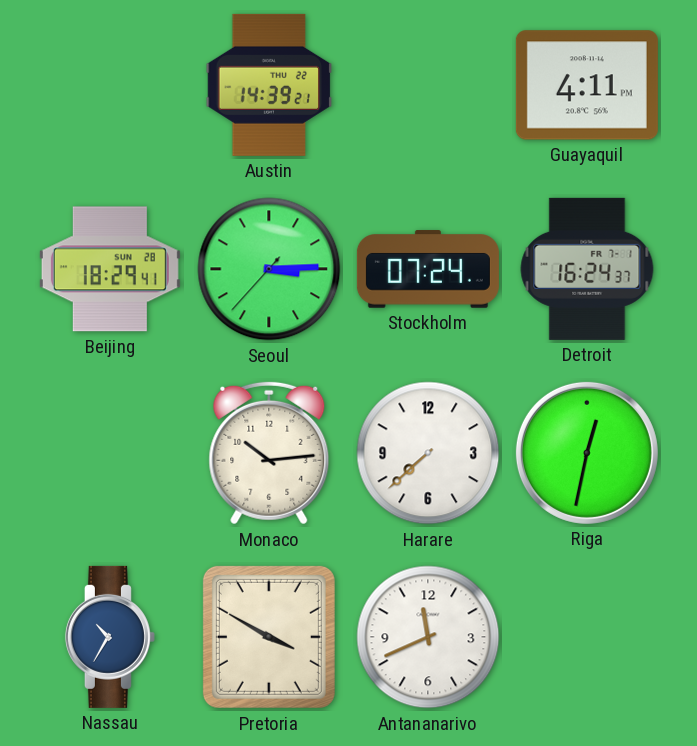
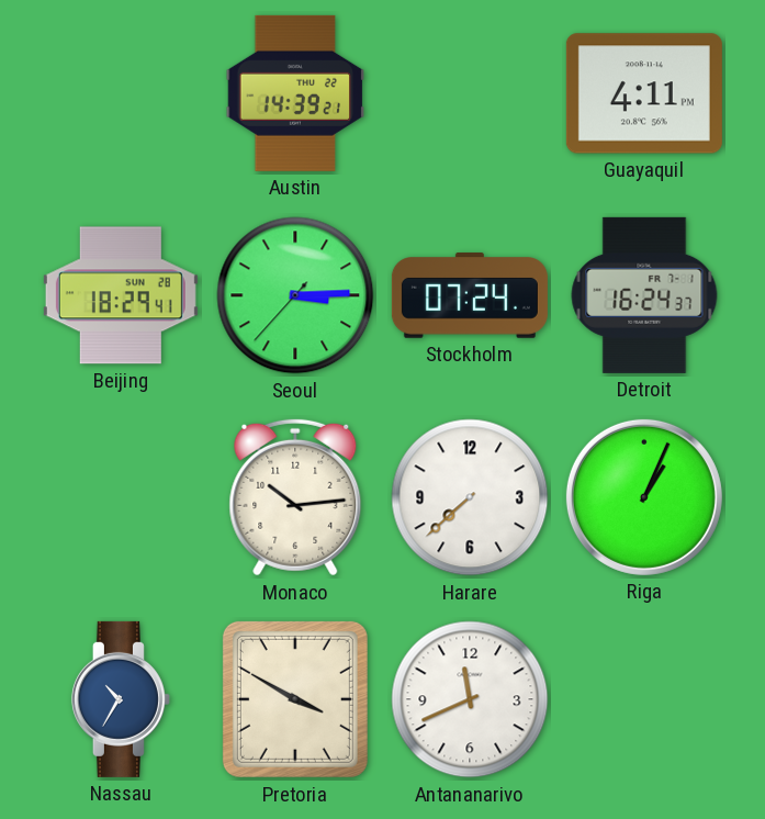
Riga: 12:32 -> 1:04 (644, 497)
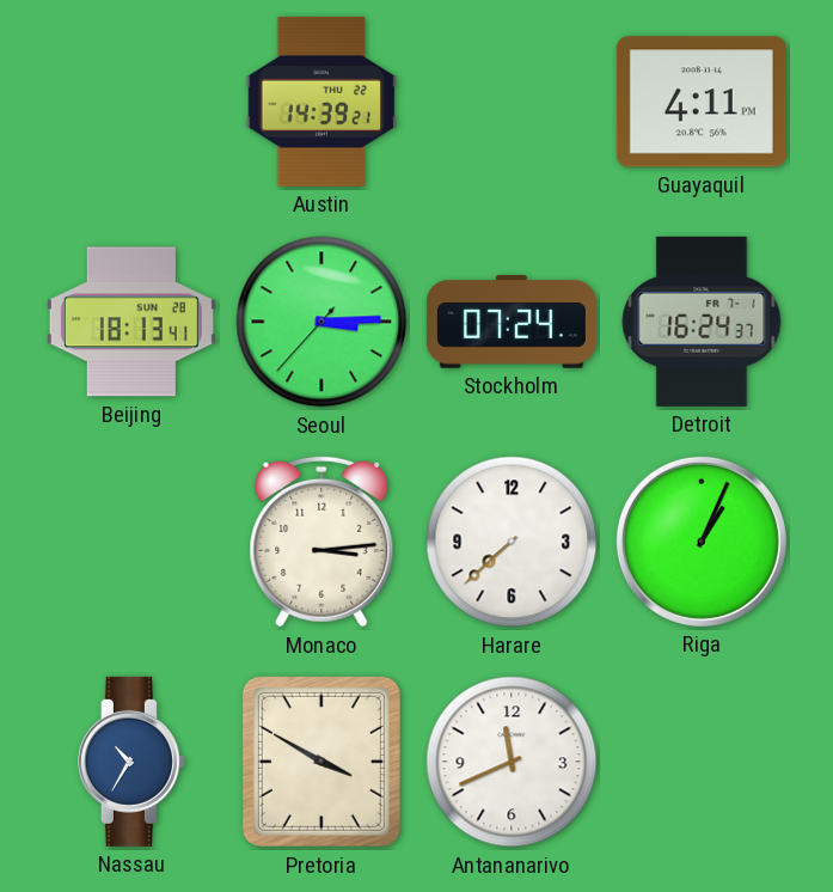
Beijing: 18:29 -> 18:13 (131, 322)
Monaco: 10:14 -> 3:14 (321, 542)
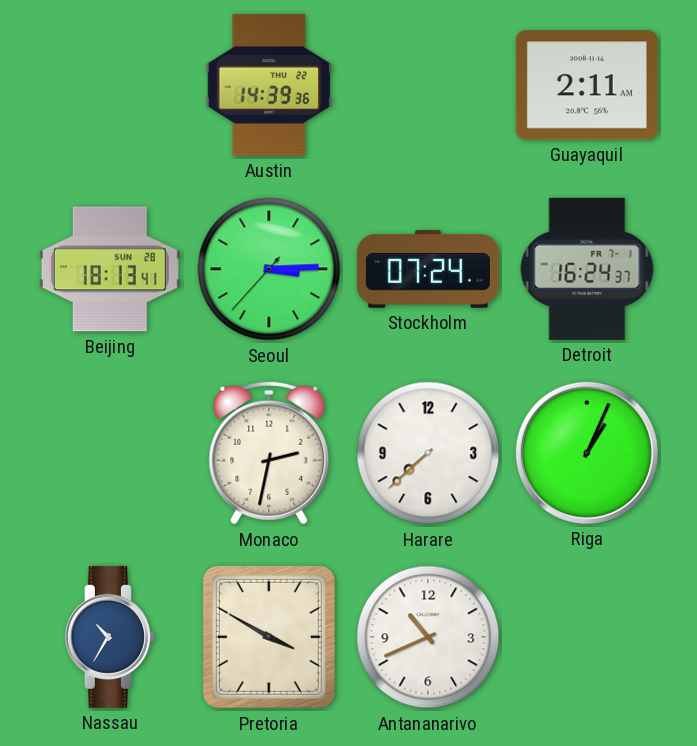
Austin: 14:39:21 -> 14:39:36 (269, 85)
Guayaquil: 4:11 -> 2:11 (587, 85)
Monaco: 3:14 -> 2:32 (269, 453)
Antananarivo: 11:41 -> 10:41 (428, 637)
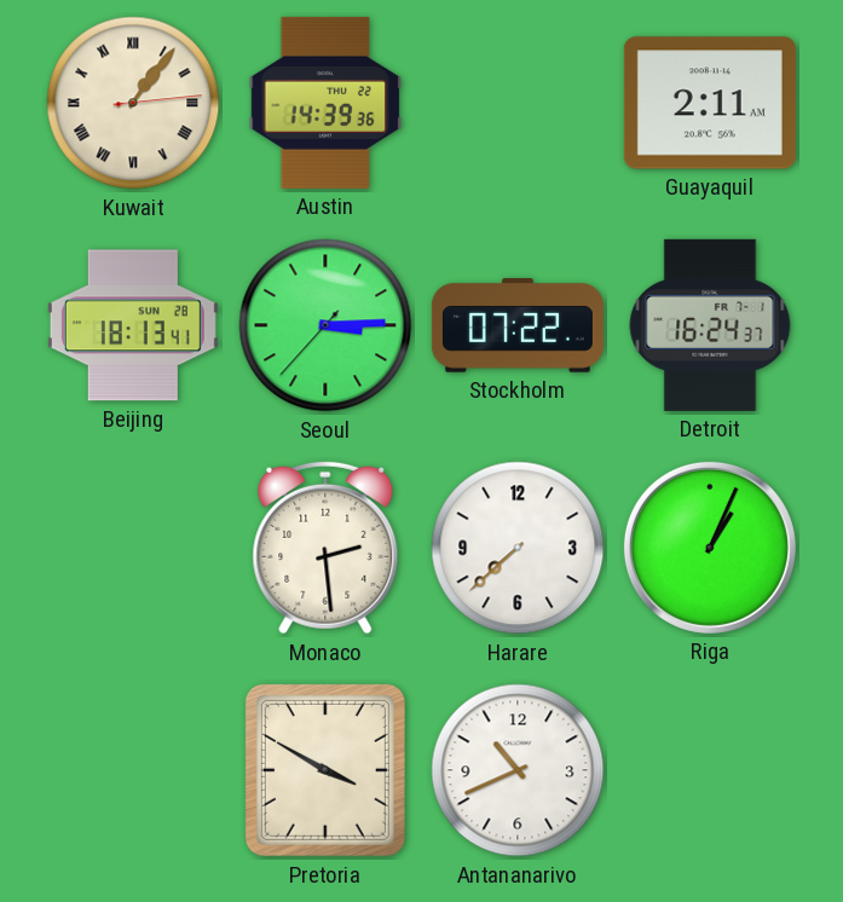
Kuwait: none -> 1:06 (133, 103)
Stockholm: 07:24 -> 07:22 (518, 325)
Monaco: 2:32 -> 2:29 (325, 548)
Nassau: 10:35 -> none (110, 637)
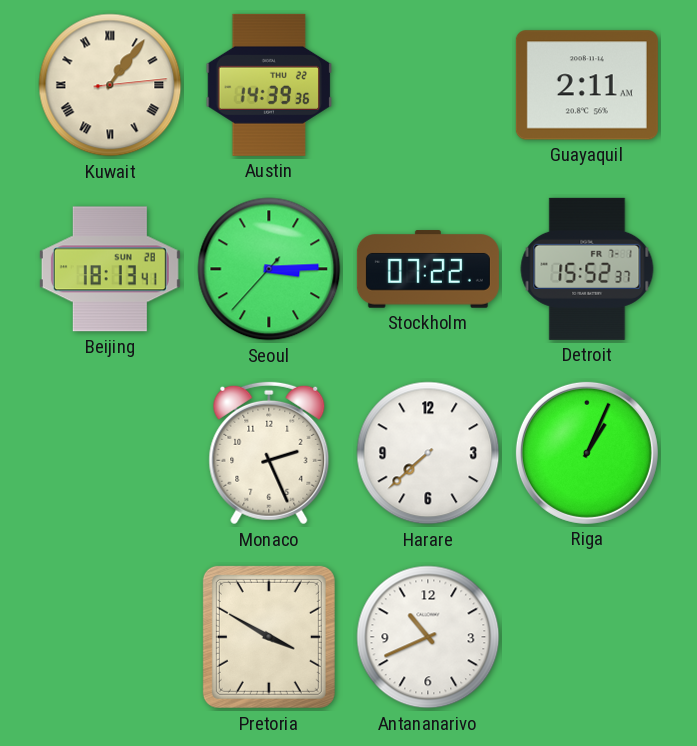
Detroit: 16:24 -> 15:52 (587, 269)
Monaco: 2:29 -> 2:26 (269, 453)
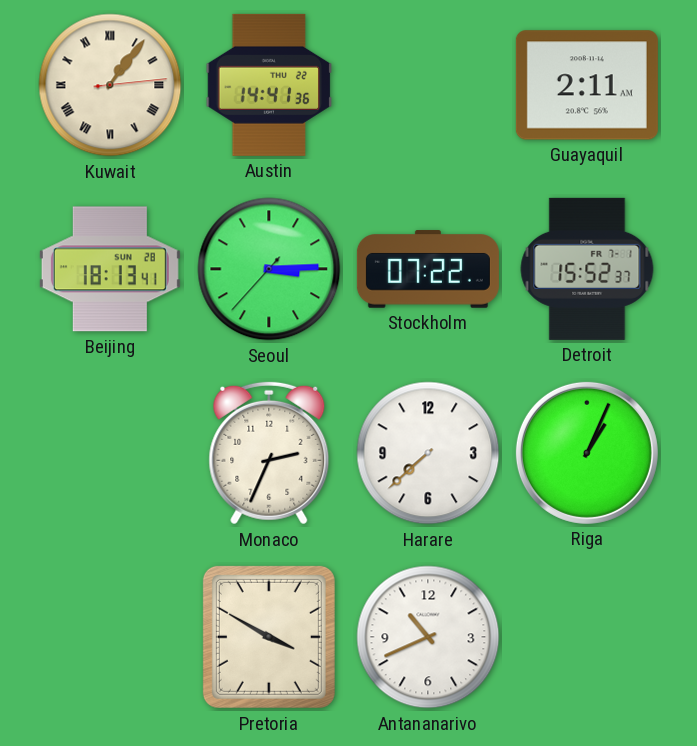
Austin: 14:39 -> 14:41 (269, 85)
Monaco: 2:26 -> 2:34 (269, 453)
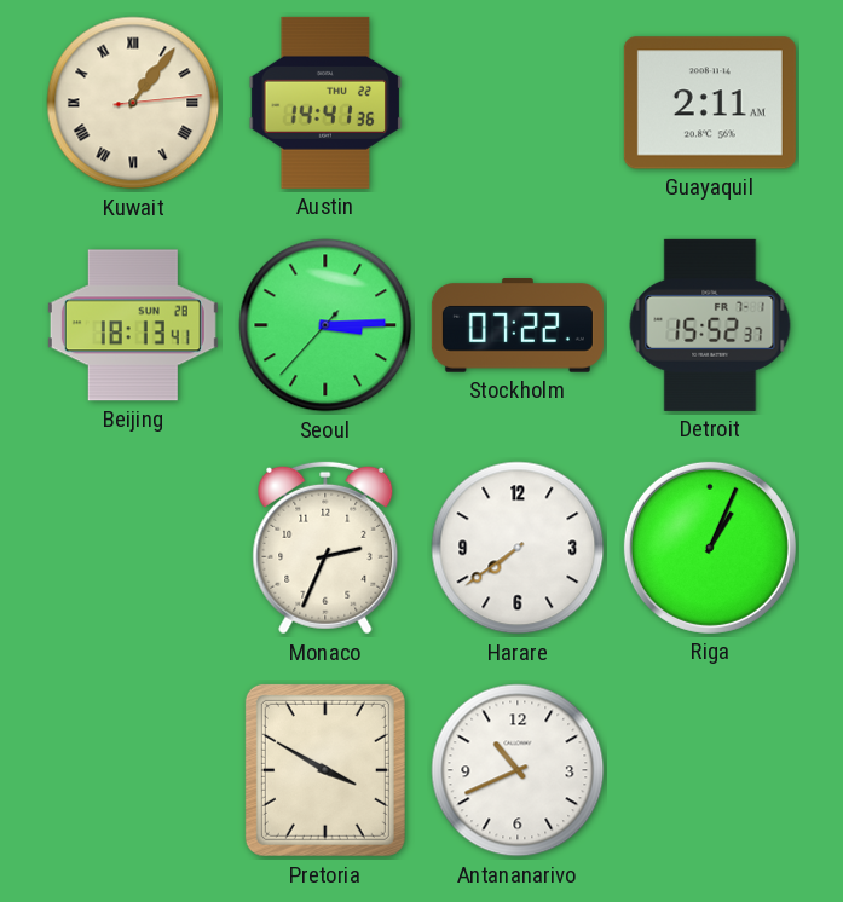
Harare: 7:38 -> 7:39 (518, 548)
